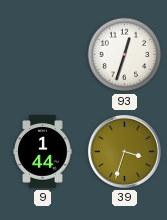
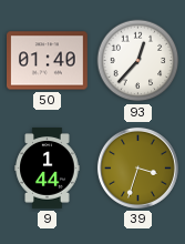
50: none -> 01:40 (48, 61)
93: 12:33 -> 12:37 (138, 61)
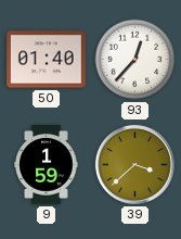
9: 1:44 -> 1:59 (47, 165)
39: 3:33 -> 3:38 (134, 164)
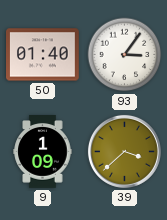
93: 12:37 -> 3:06 (125, 55)
9: 1:59 -> 1:09 (43, 152)
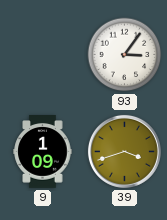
50: 01:40 -> none (43, 55)
39: 3:38 -> 3:42 (124, 151)
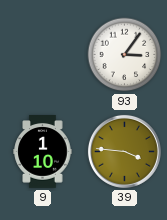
9: 1:09 -> 1:10 (43, 152)
39: 3:42 -> 3:46 (124, 151)
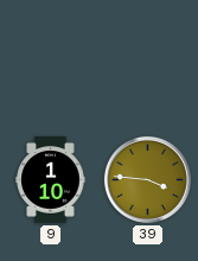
93: 3:06 -> none (125, 55)
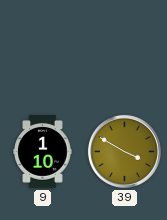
39: 3:46 -> 3:50 (124, 151)
